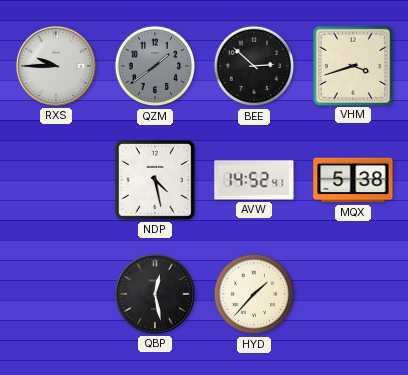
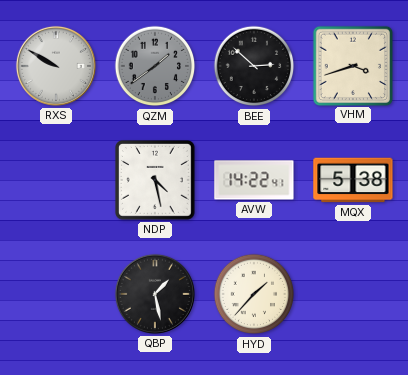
RXS: 9:45 -> 9:50 (56, 66)
AVW: 14:52 -> 14:22 (254, 180)
QBP: 12:28 -> 1:28 (155, 294)
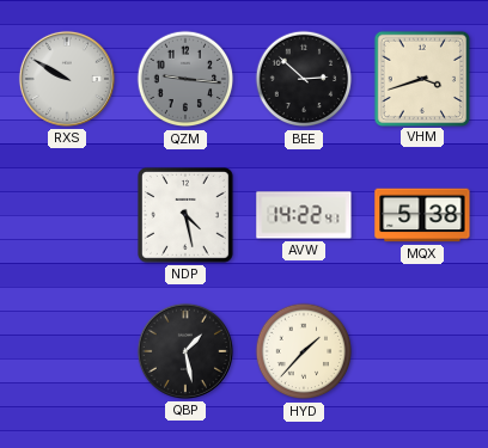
QZM: 1:39 -> 9:16 (185, 79)
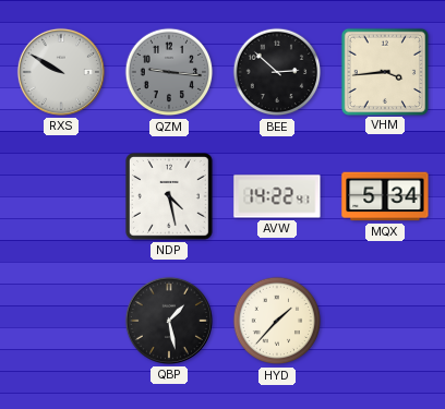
VHM: 3:42 -> 3:44 (384, 71)
MQX: 5:38 -> 5:34 (385, 196)
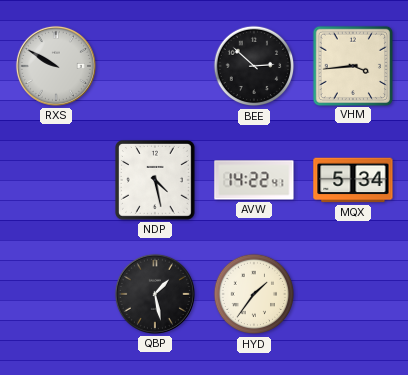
QZM: 9:16 -> none (169, 72)
HYD: 1:37 -> 1:36 (254, 294)
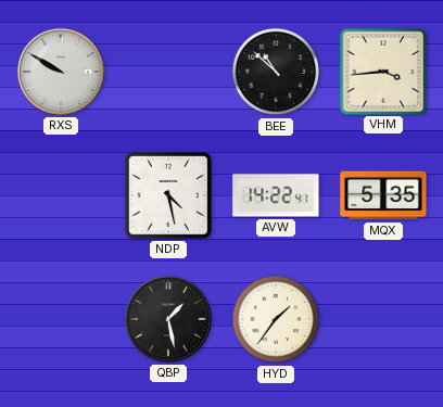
BEE: 2:52 -> 10:52 (276, 72)
MQX: 5:34 -> 5:35 (383, 195)
